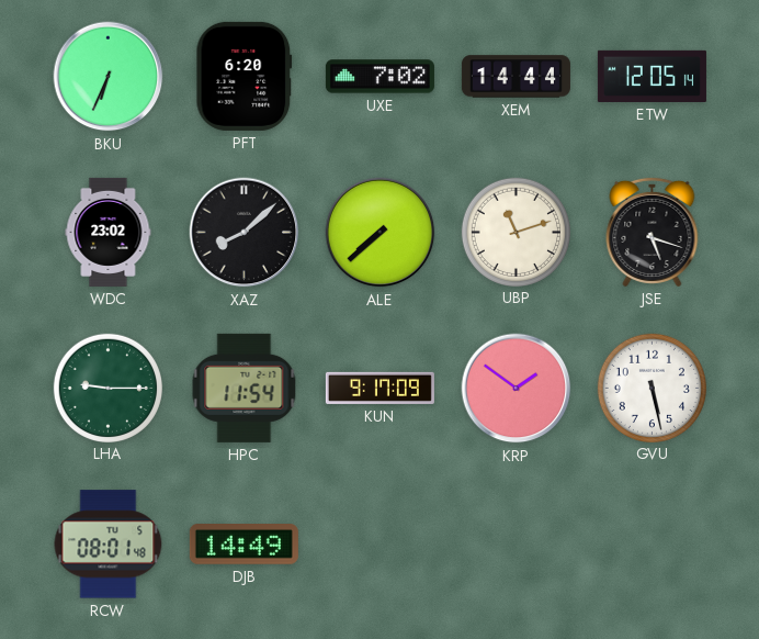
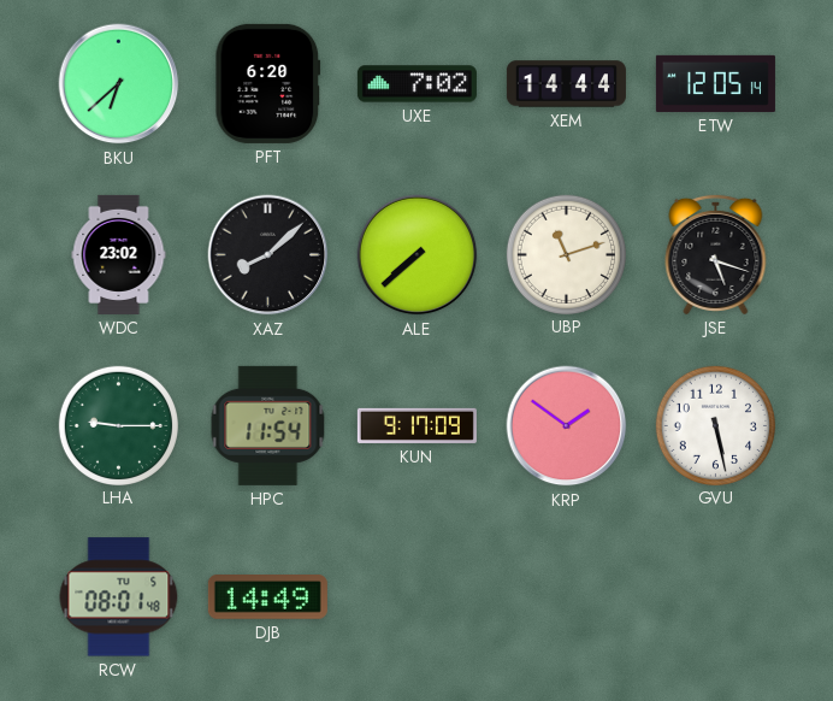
BKU: 6:34 -> 6:38 (119, 84)
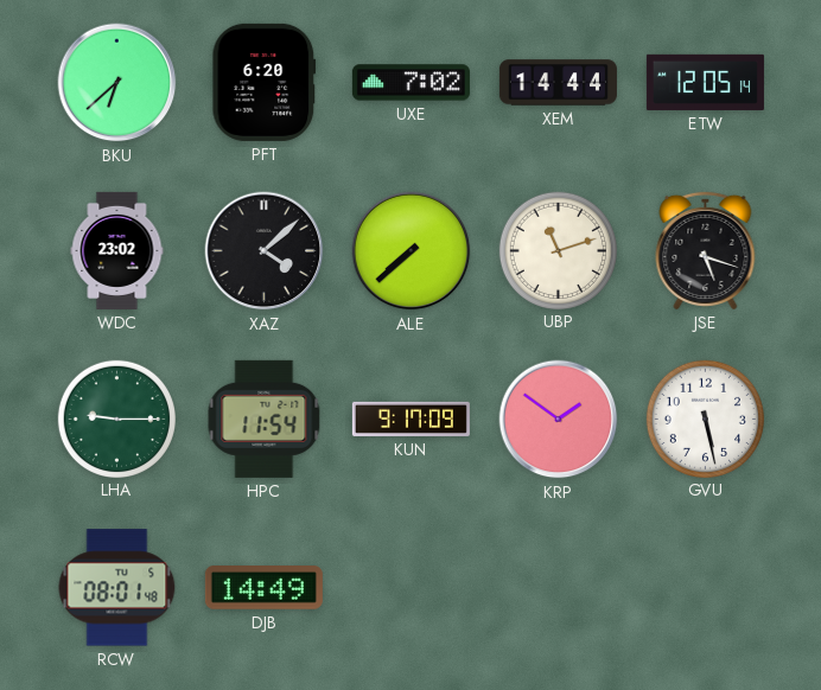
XAZ: 8:08 -> 4:08 (265, 251)
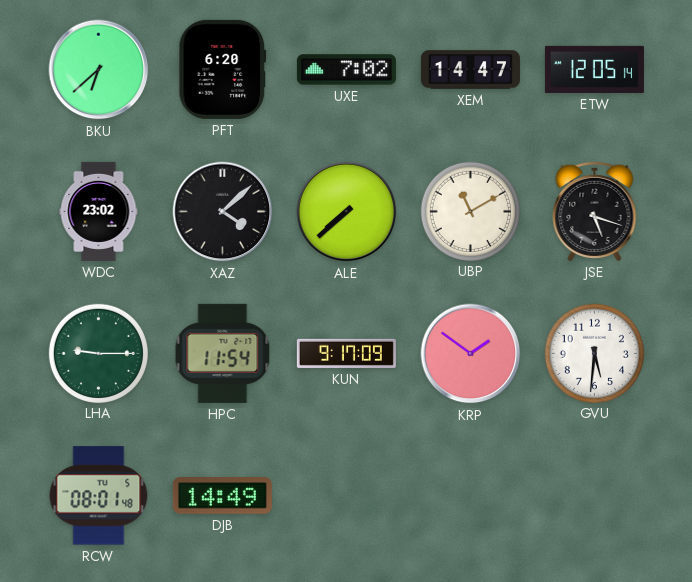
XEM: 14:44 -> 14:47 (470, 70)
UBP: 11:12 -> 11:10 (470, 211)
GVU: 5:28 -> 5:31 (594, 353)
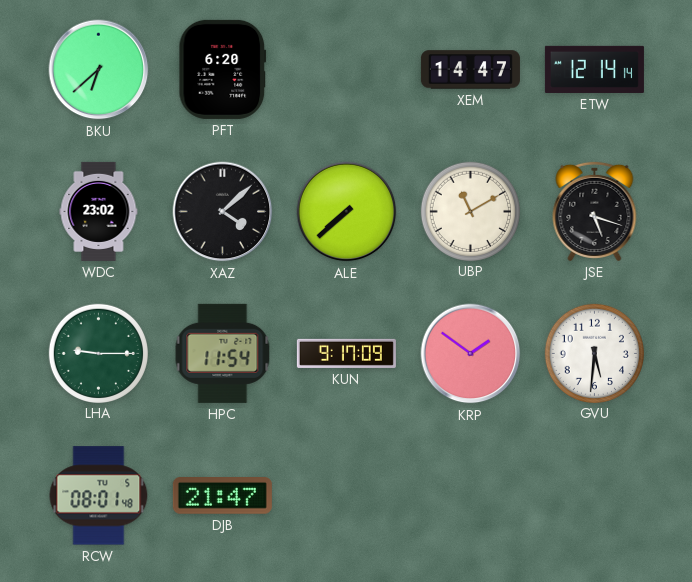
UXE: 7:02 -> none (346, 70)
ETW: 12:05 -> 12:14 (594, 69)
DJB: 14:49 -> 21:47 (222, 496)
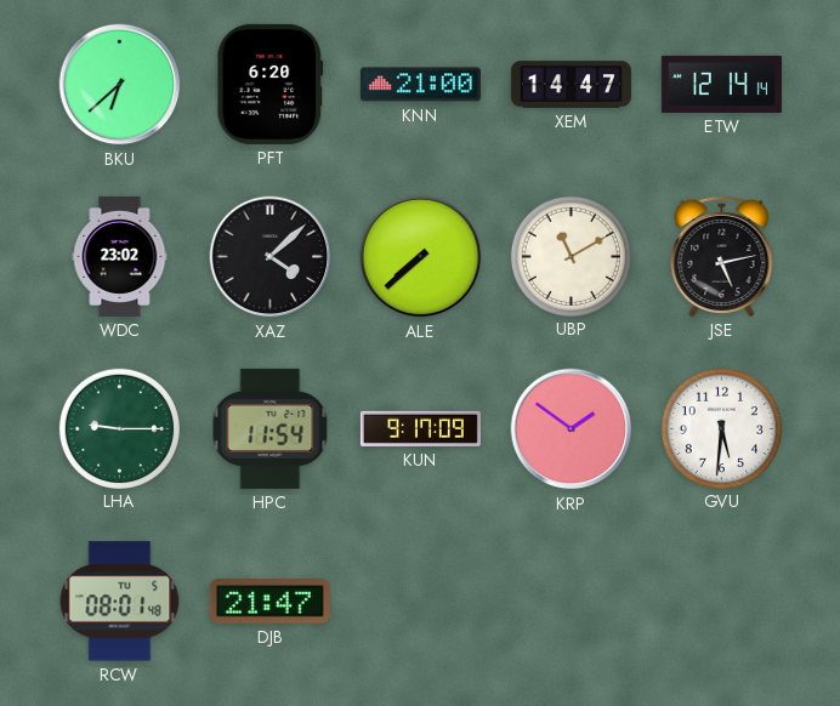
KNN: none -> 21:00 (420, 85)
JSE: 5:18 -> 5:13 (722, 256)
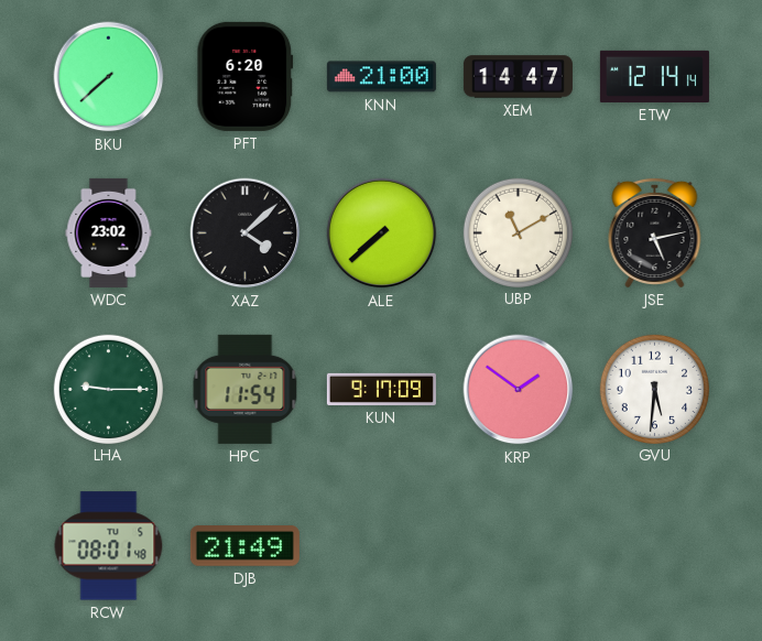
BKU: 6:38 -> 7:38 (109, 77)
DJB: 21:47 -> 21:49 (244, 546)
